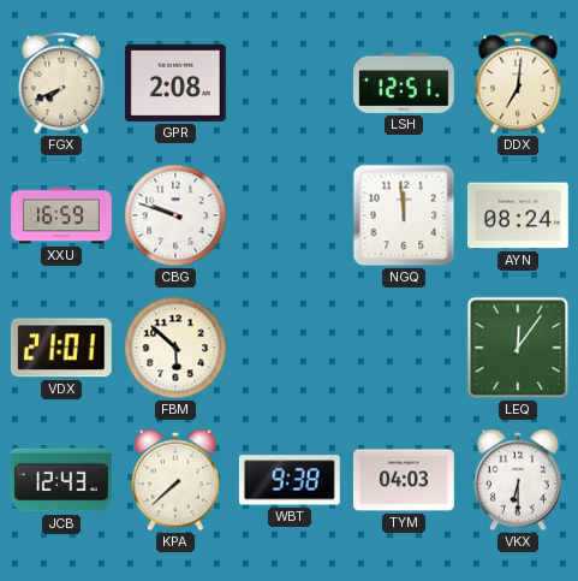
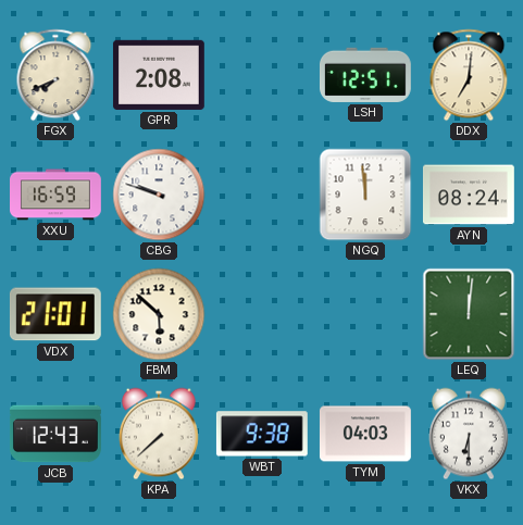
LEQ: 12:06 -> 12:01 (469, 314)
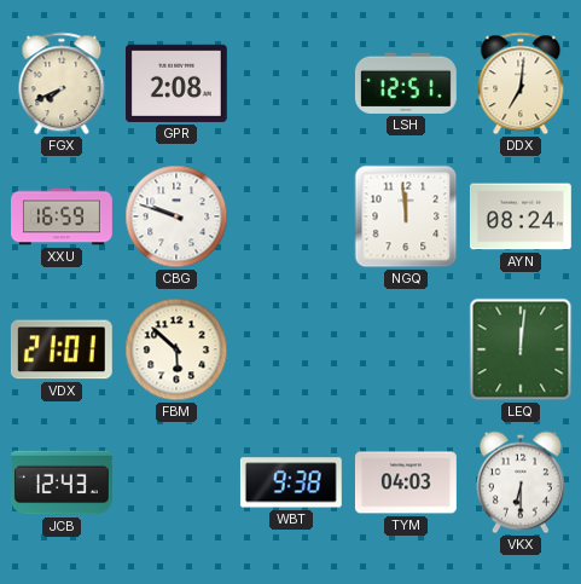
KPA: 7:38 -> none (159, 434)
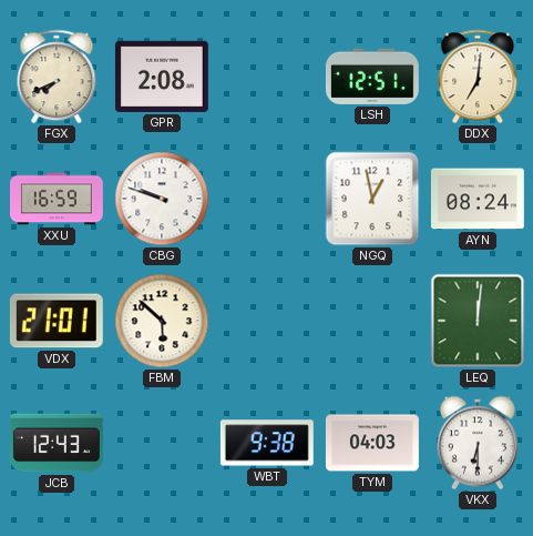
NGQ: 11:59 -> 12:58 (372, 199)
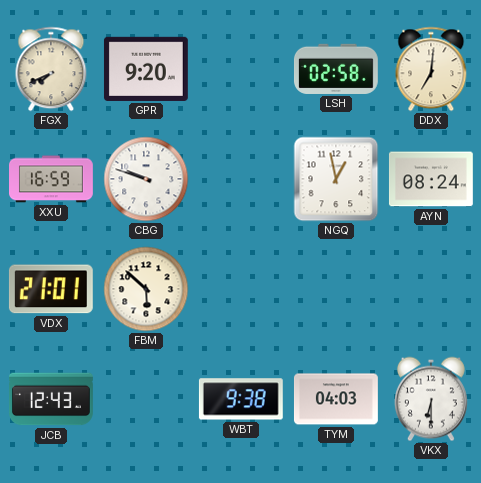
GPR: 2:08 -> 9:20 (146, 69)
LSH: 12:51 -> 02:58 (336, 69)
LEQ: 12:01 -> none (478, 321)
